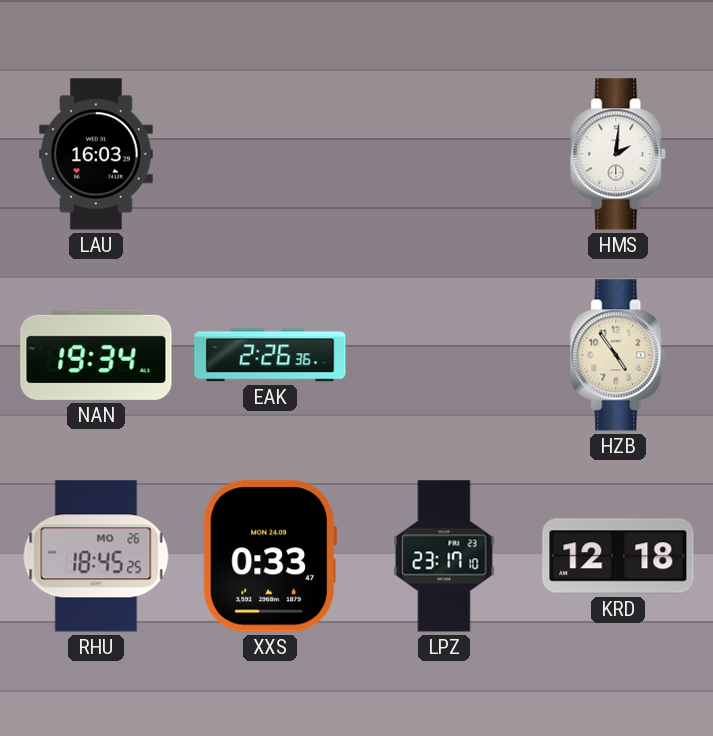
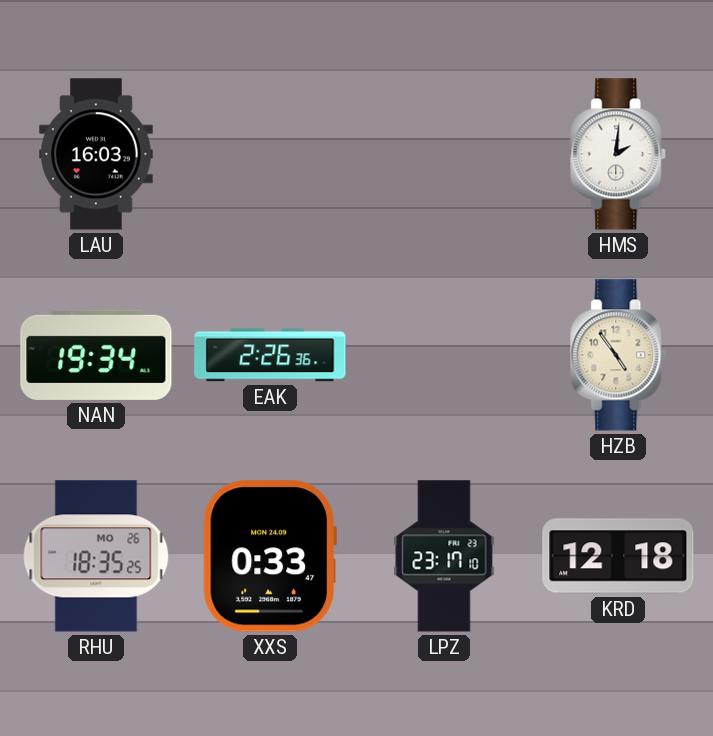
RHU: 18:45 -> 18:35 (96, 556)
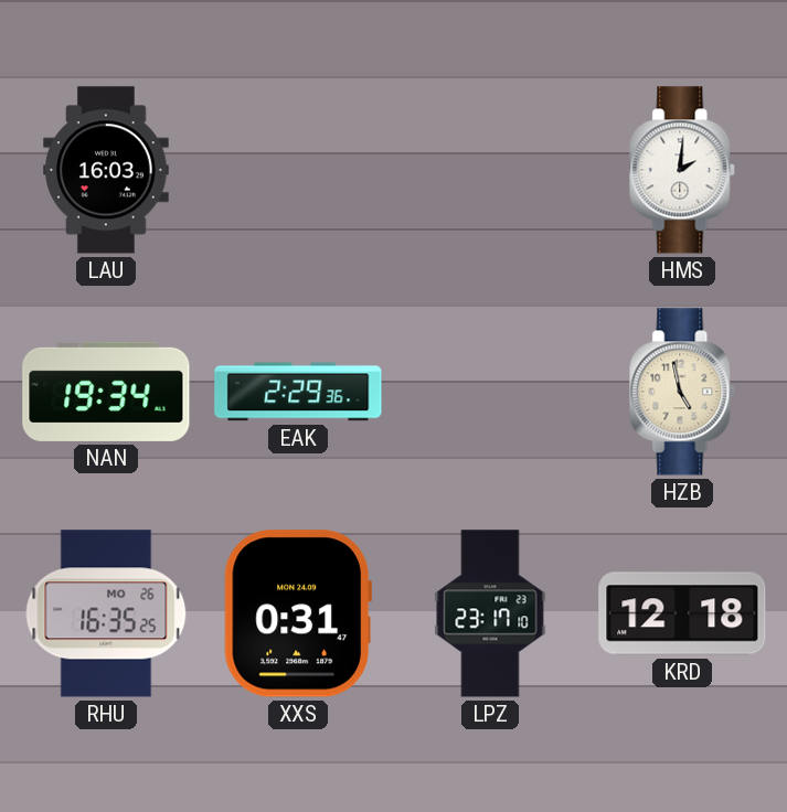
EAK: 2:26 -> 2:29 (298, 392)
HZB: 4:54 -> 4:58 (683, 392)
RHU: 18:35 -> 16:35 (106, 613)
XXS: 0:33 -> 0:31 (298, 613)
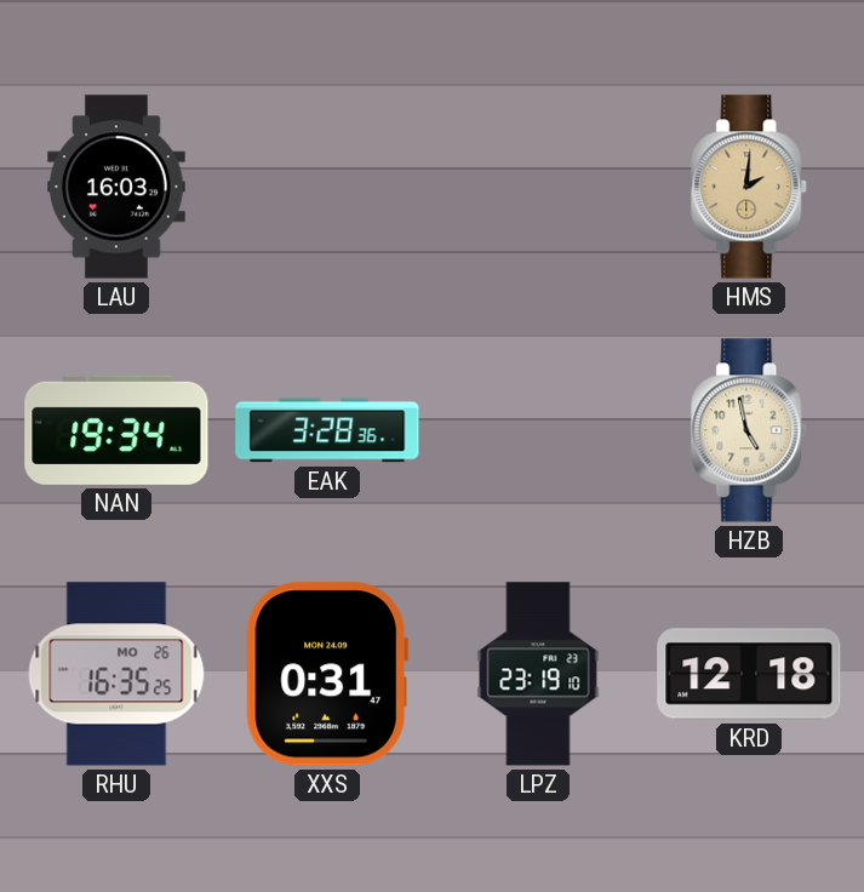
HMS dial: white -> champagne (750, 187)
EAK: 2:29 -> 3:28 (327, 430)
LPZ: 23:17 -> 23:19 (538, 674)
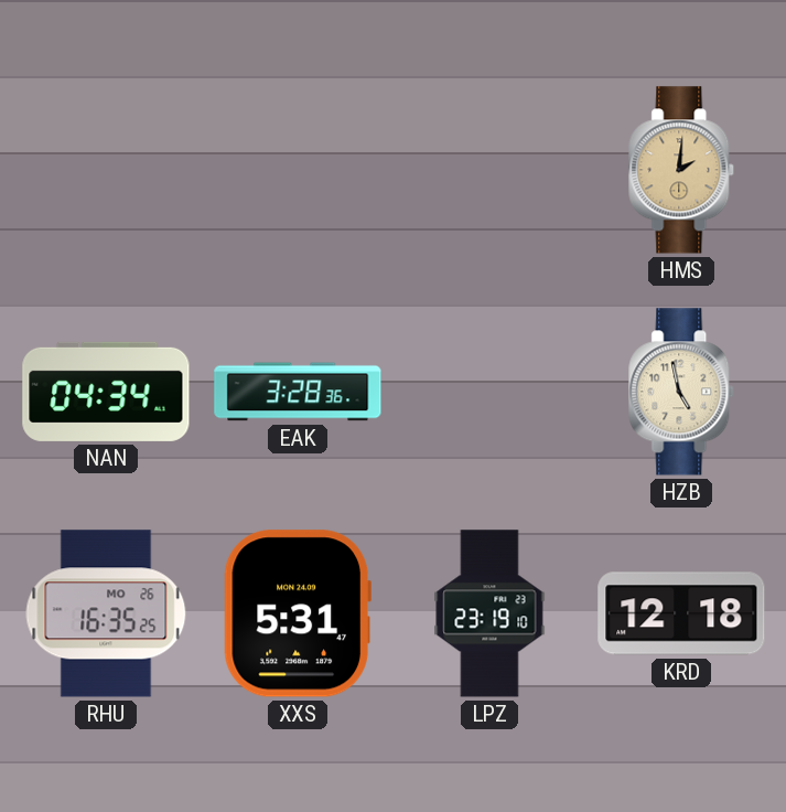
LAU: 16:03 -> none (116, 187)
NAN: 19:34 -> 04:34 (106, 392)
XXS: 0:31 -> 5:31 (298, 613)
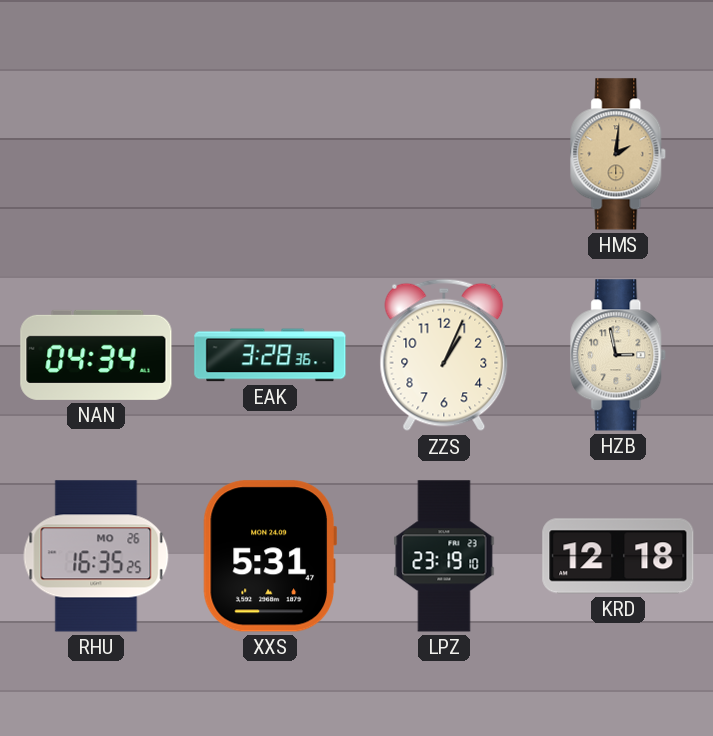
ZZS: none -> 1:04 (444, 355)
HZB: 4:58 -> 2:58 (619, 355)
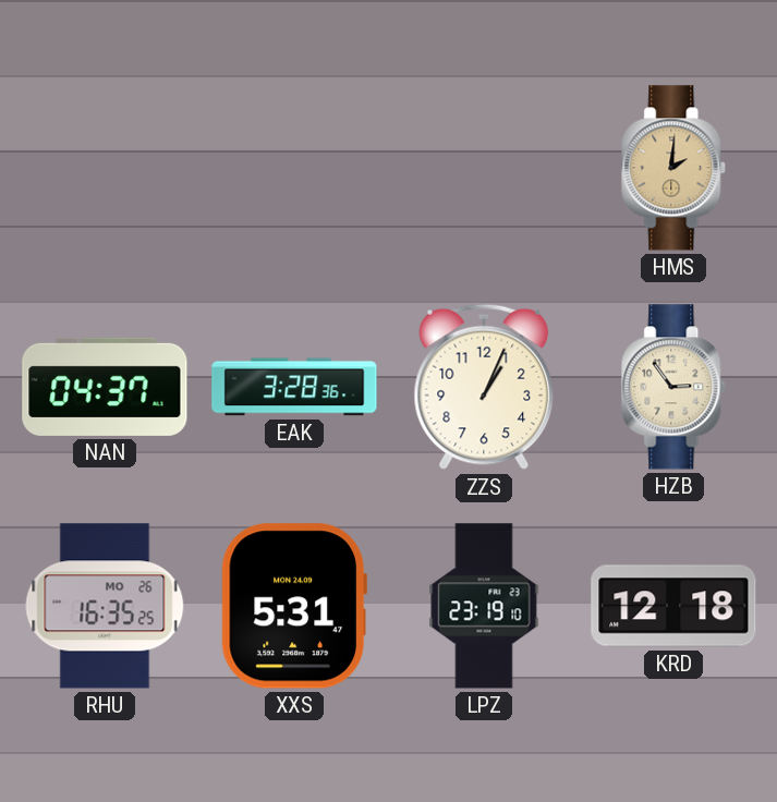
NAN: 04:34 -> 04:37 (105, 387)
HZB: 2:58 -> 2:54 (675, 387)
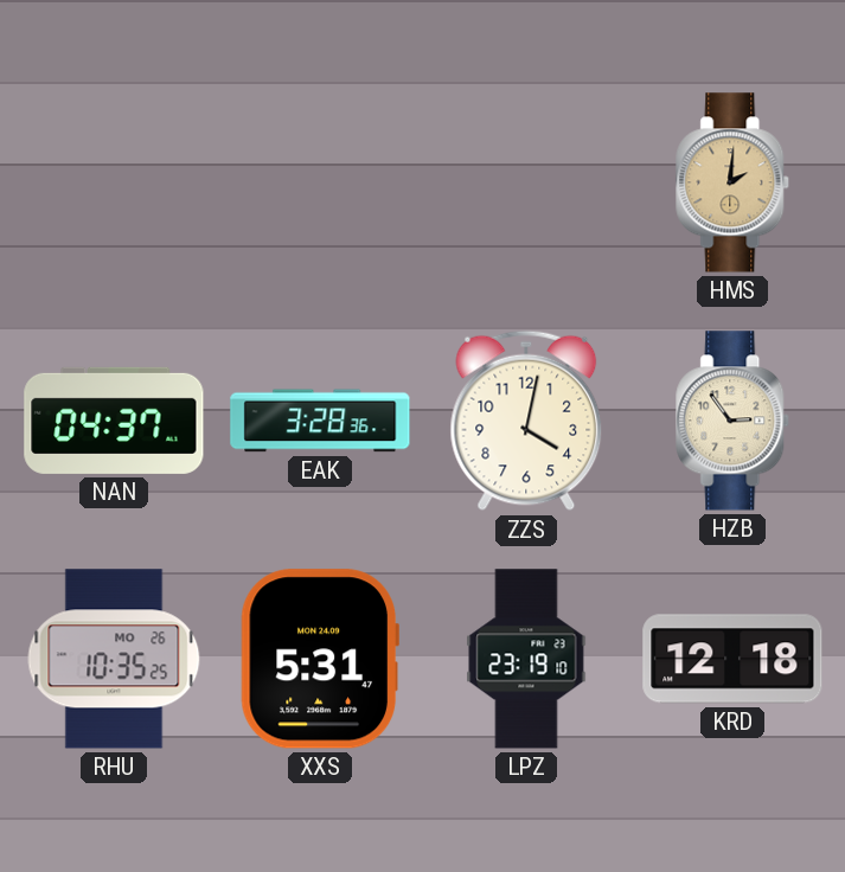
ZZS: 1:04 -> 4:02 (526, 421)
RHU: 16:35 -> 10:35 (114, 659)
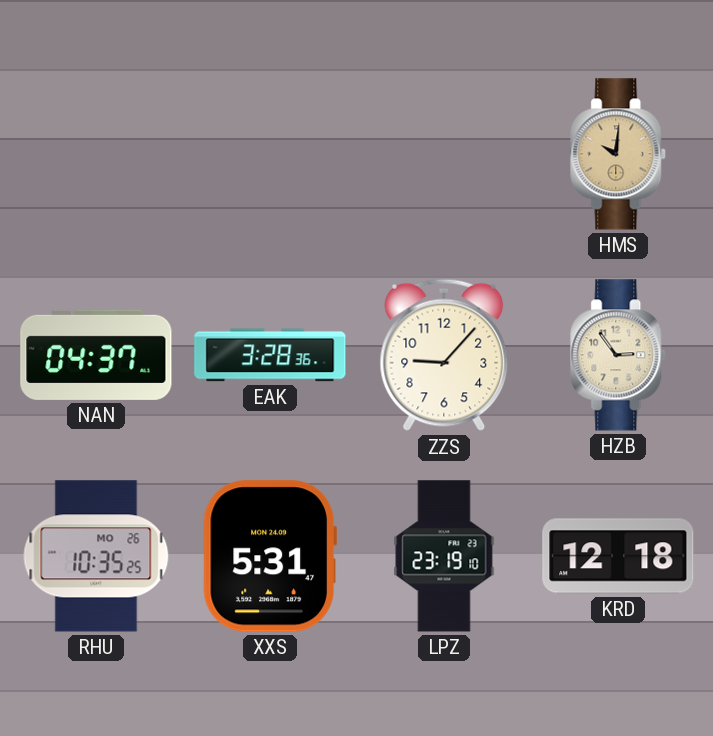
HMS: 2:01 -> 10:01 (619, 154)
ZZS: 4:02 -> 9:07 (444, 355)
